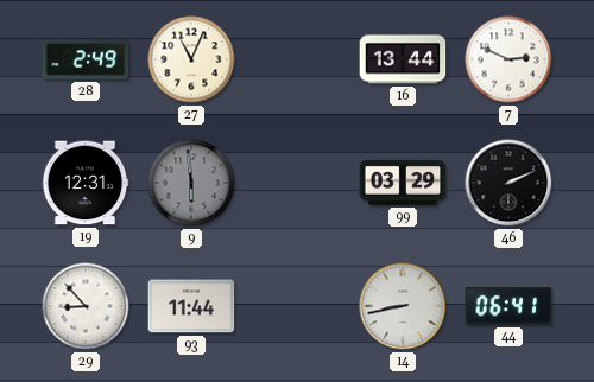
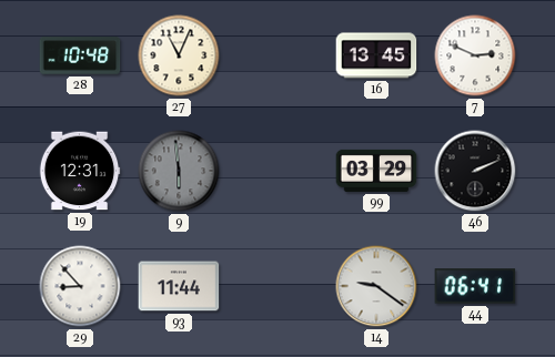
28: 2:49 -> 10:48 (80, 55)
16: 13:44 -> 13:45 (376, 55)
14: 8:43 -> 9:21 (376, 286)
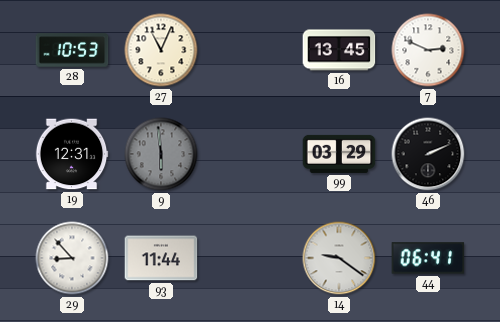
28: 10:48 -> 10:53 (72, 50)
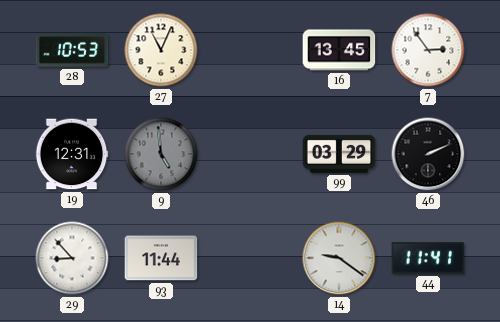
7: 2:49 -> 2:54 (428, 50)
9: 5:59 -> 4:59 (161, 154)
44: 06:41 -> 11:41 (428, 258)
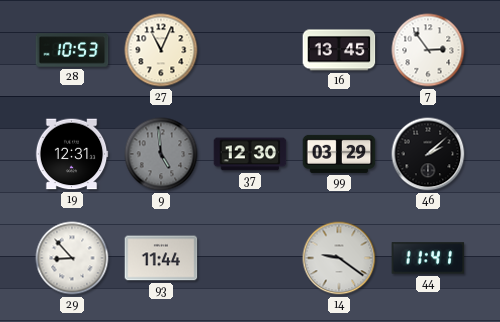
37: none -> 12:30 (250, 154)
46: 2:11 -> 2:08 (428, 154)
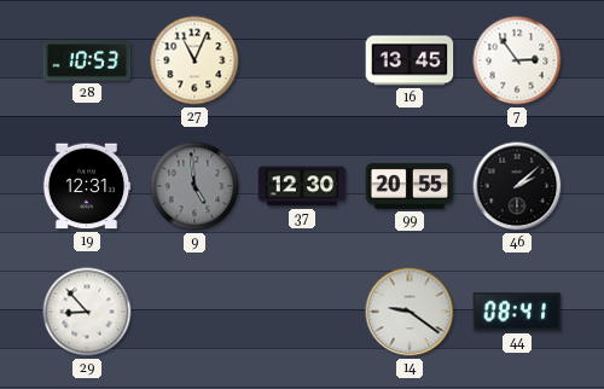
99: 03:29 -> 20:55 (410, 186)
93: 11:44 -> none (161, 258)
44: 11:41 -> 08:41 (517, 312)
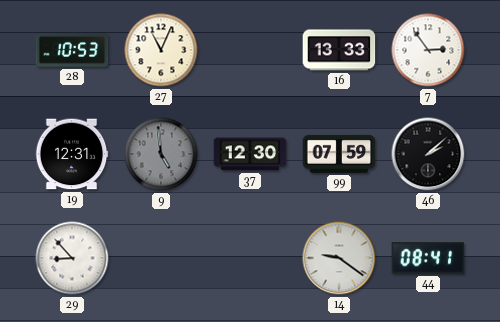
16: 13:45 -> 13:33 (339, 50)
99: 20:55 -> 07:59 (339, 154)
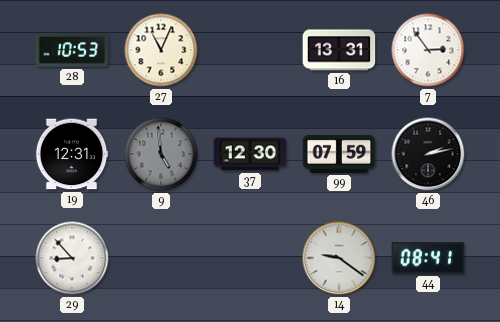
16: 13:33 -> 13:31 (339, 50)
46: 2:08 -> 2:13 (428, 154)
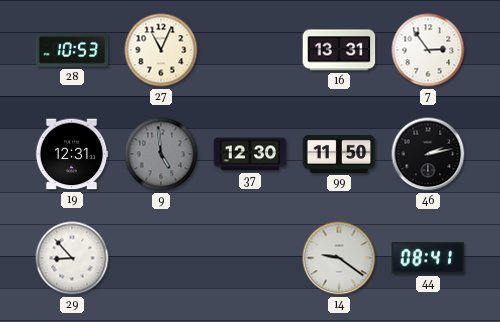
99: 07:59 -> 11:50 (339, 154)
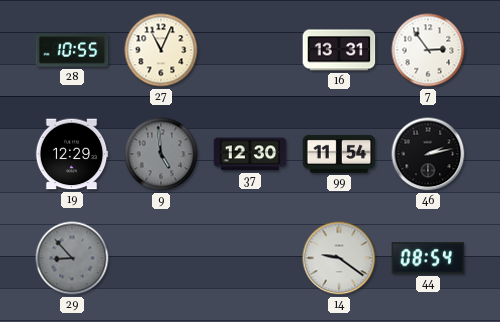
28: 10:53 -> 10:55 (72, 50)
19: 12:31 -> 12:29 (72, 154)
99: 11:50 -> 11:54 (339, 154)
29 dial: white -> grey (72, 258)
44: 08:41 -> 08:54 (428, 258)
